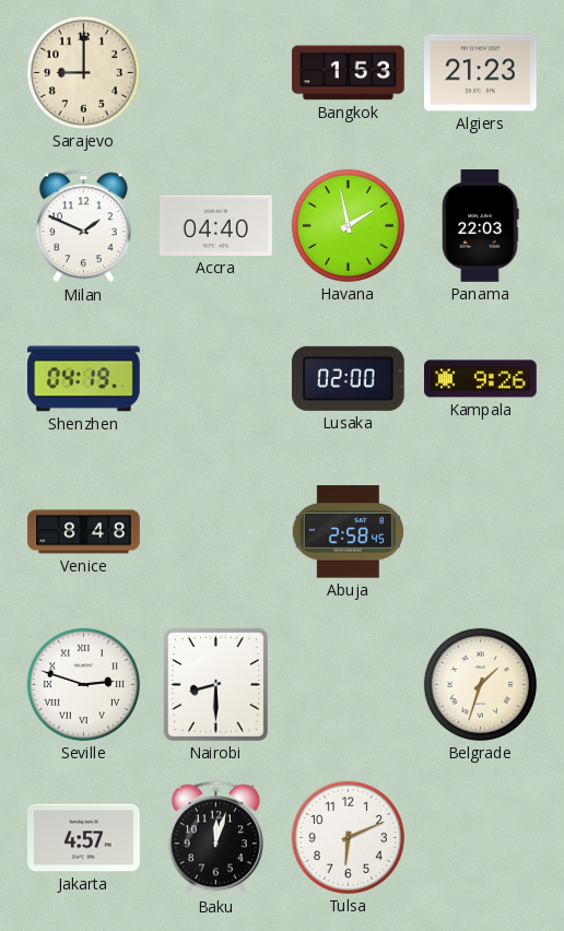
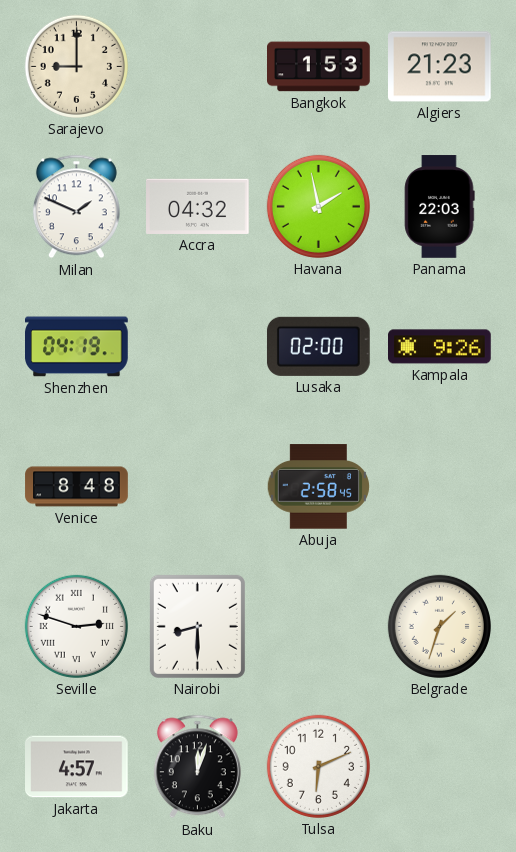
Accra: 04:40 -> 04:32 (198, 206)
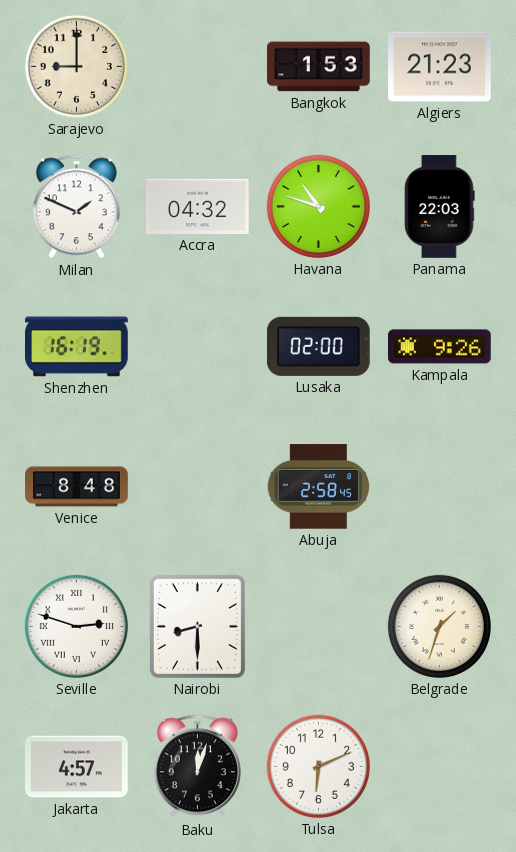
Havana: 1:58 -> 10:48 (318, 206)
Shenzhen: 04:19 -> 16:19 (77, 347)
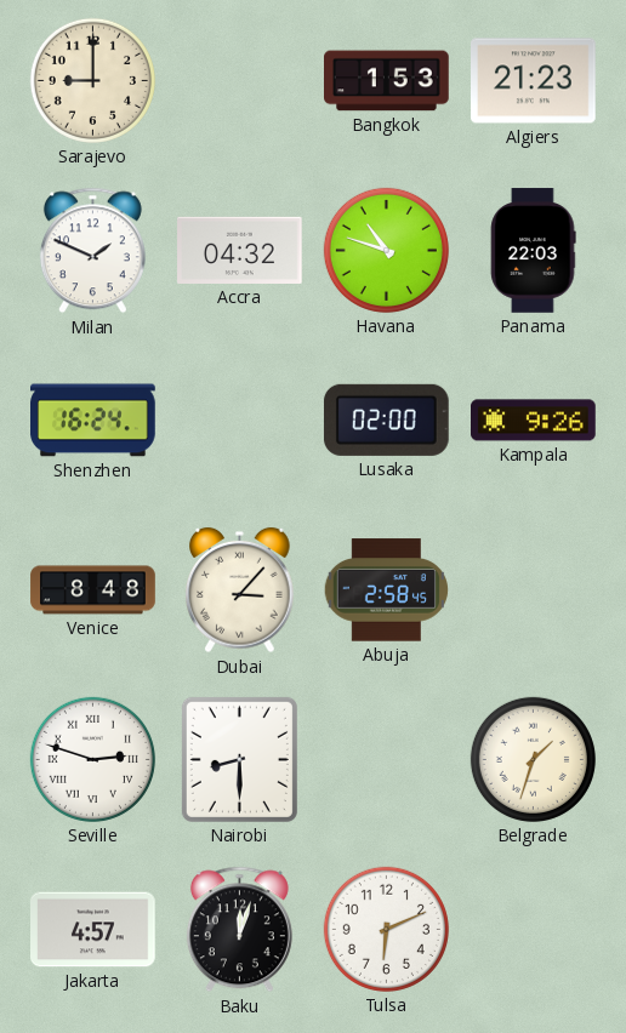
Shenzhen: 16:19 -> 16:24 (93, 421)
Dubai: none -> 3:07 (240, 590)
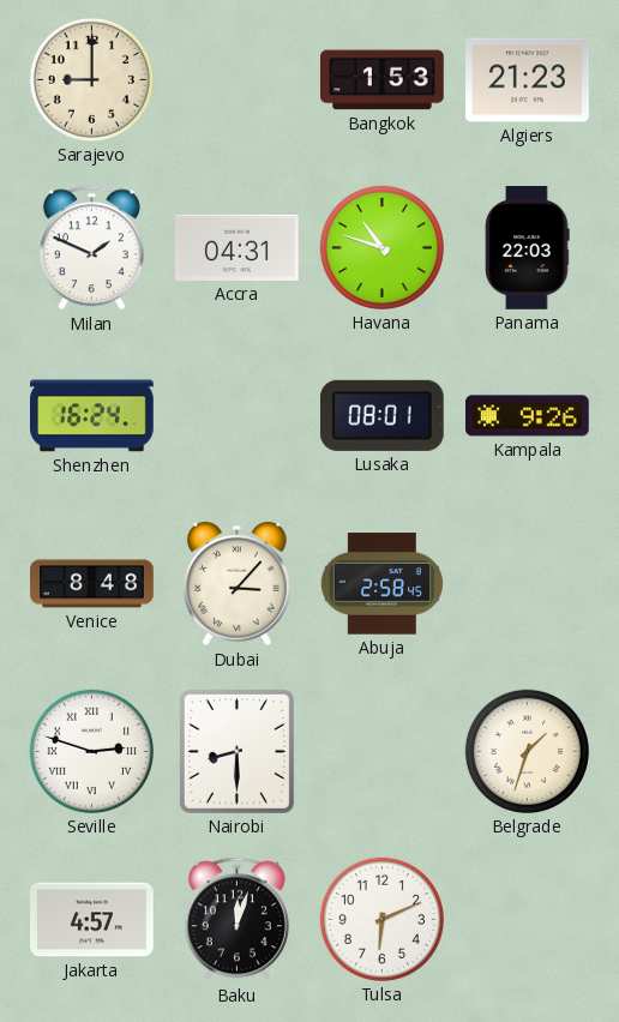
Accra: 04:32 -> 04:31 (238, 247)
Lusaka: 02:00 -> 08:01 (381, 415)
